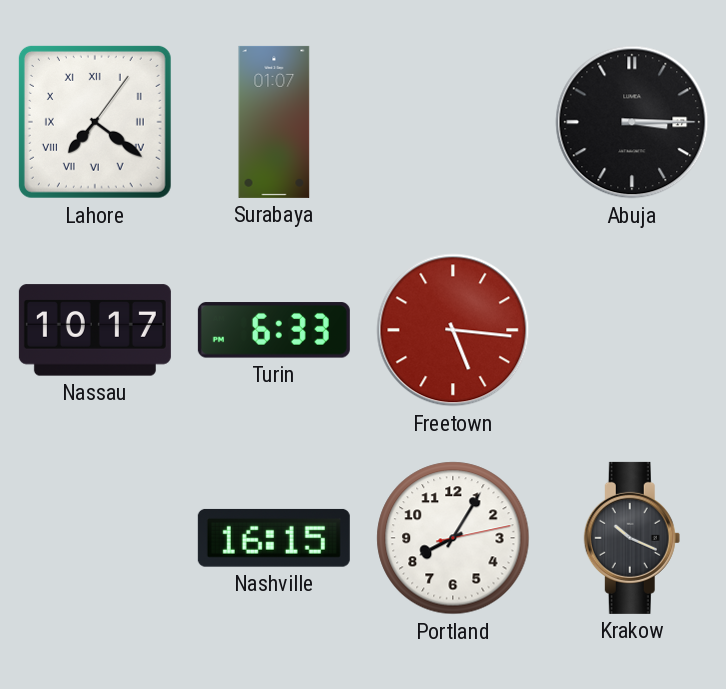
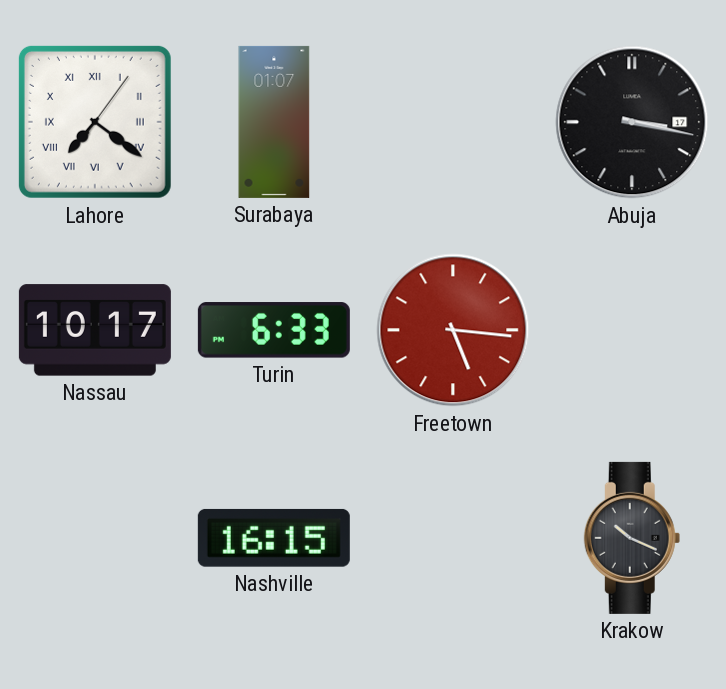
Abuja: 3:15 -> 3:17 (632, 122)
Portland: 8:05 -> none (453, 538)
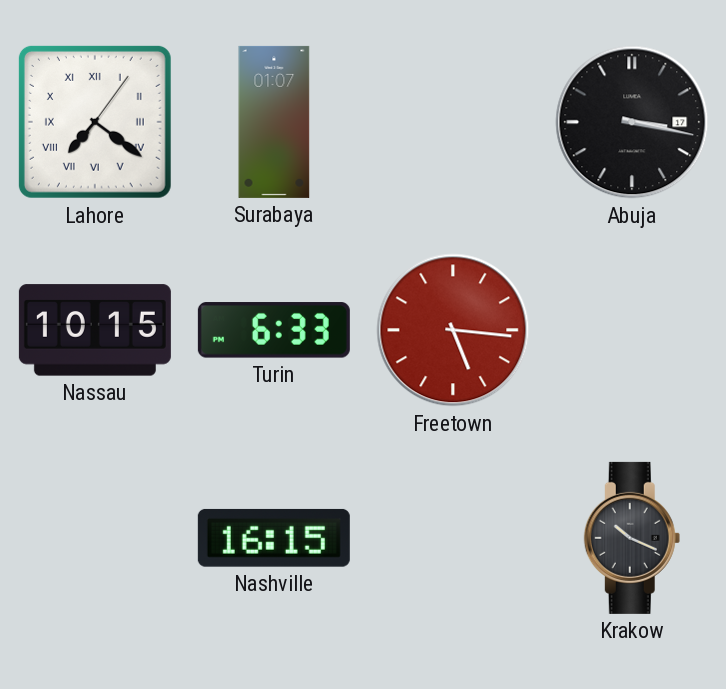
Nassau: 10:17 -> 10:15 (95, 330)
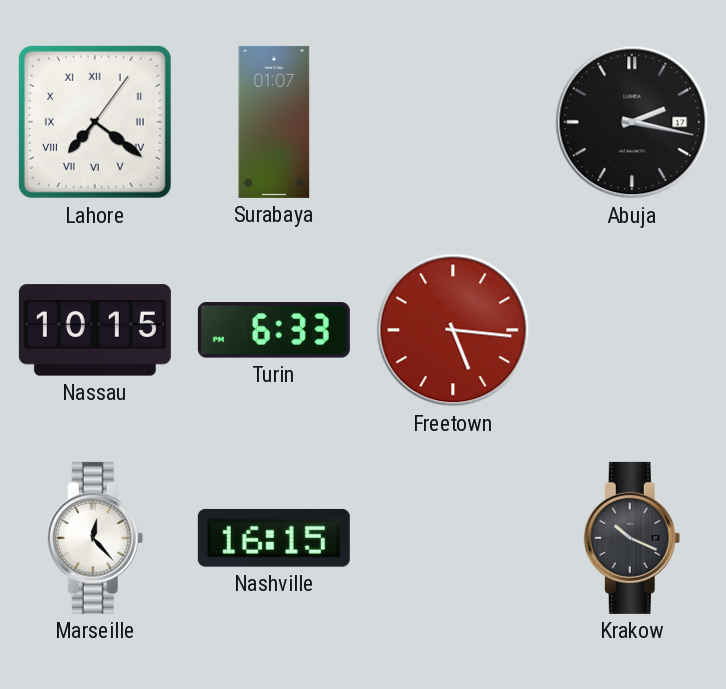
Abuja: 3:17 -> 2:17 (632, 122)
Marseille: none -> 12:23 (95, 538)
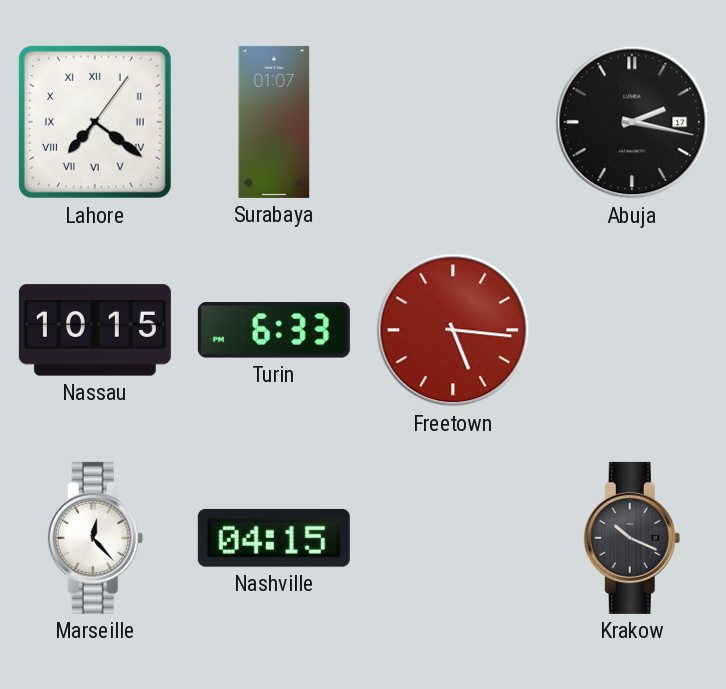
Nashville: 16:15 -> 04:15 (274, 538)
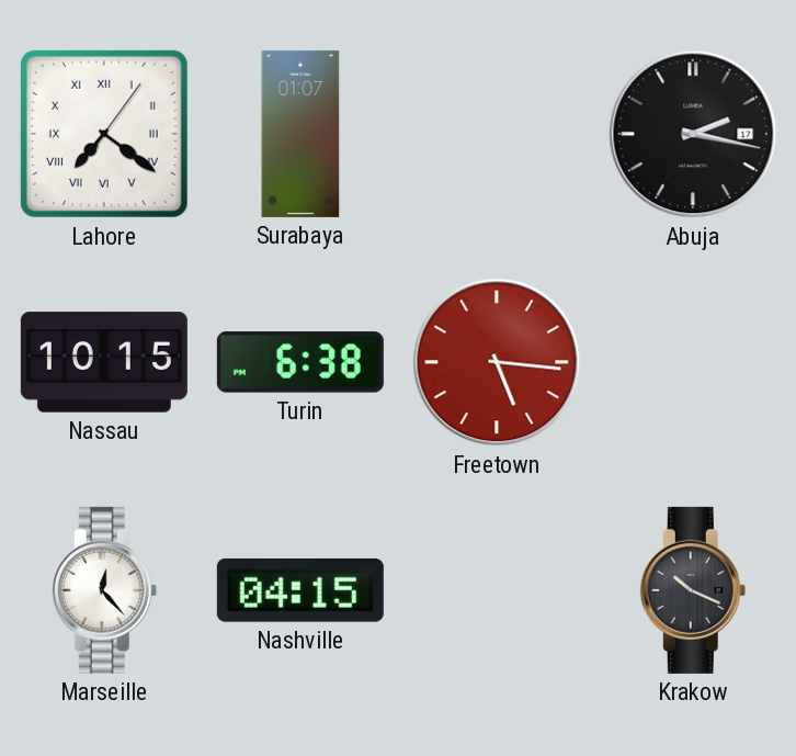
Turin: 6:33 -> 6:38 (300, 362)
